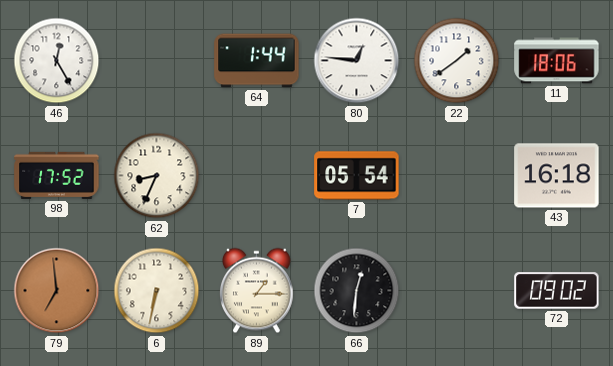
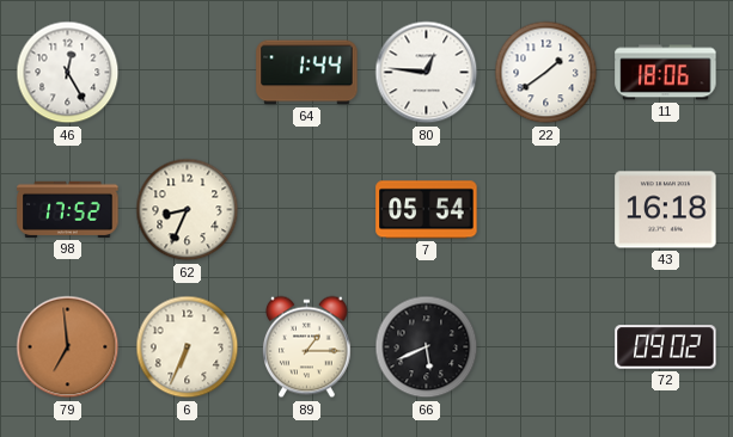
6: 6:32 -> 6:34 (188, 347)
66: 12:31 -> 5:41 (427, 347)
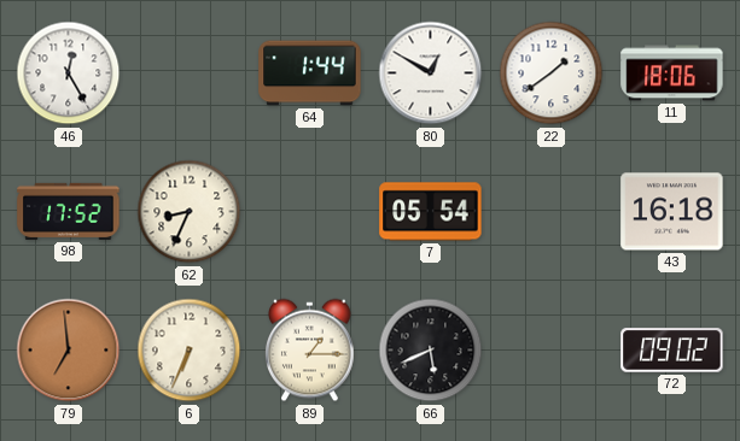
80: 12:46 -> 12:50 (431, 73)
